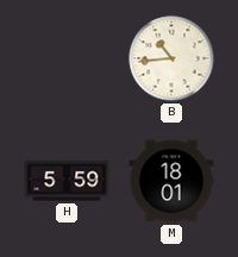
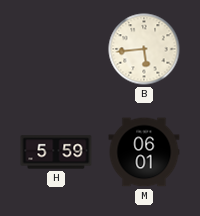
B: 10:44 -> 5:44 (144, 49)
M: 18:01 -> 06:01 (144, 152)
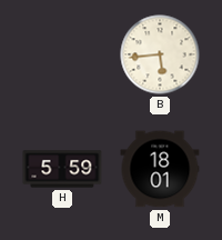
M: 06:01 -> 18:01 (160, 169)
